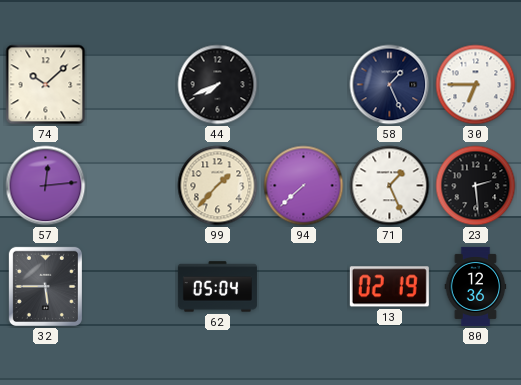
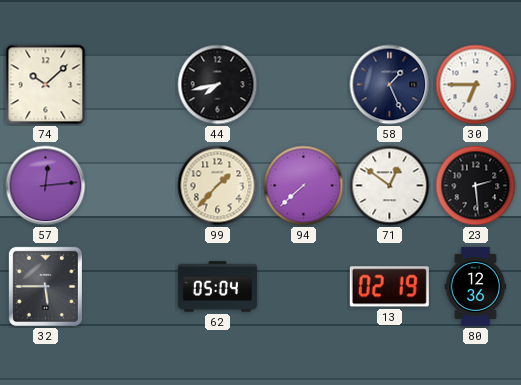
44: 7:41 -> 7:43 (218, 85)
71: 1:26 -> 12:51 (390, 186)
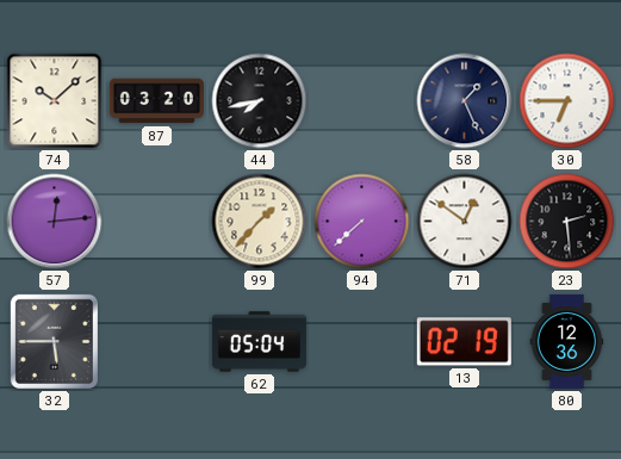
87: none -> 03:20 (156, 101)
